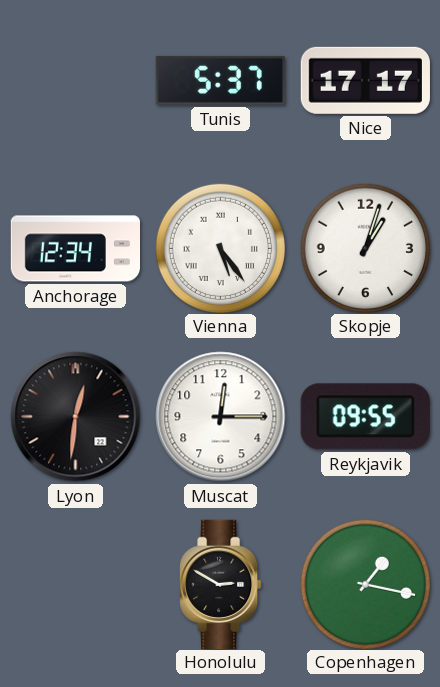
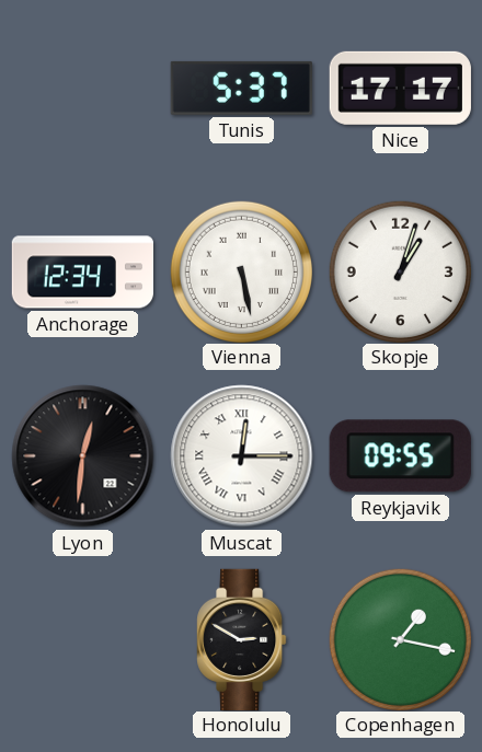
Vienna: 5:24 -> 5:28 (241, 271)
Muscat numerals: Arabic -> Roman (242, 456)
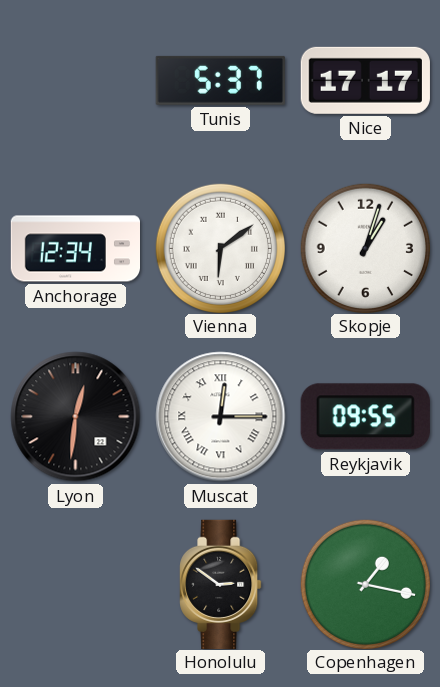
Vienna: 5:28 -> 6:09 (220, 248)
Honolulu: 2:50 -> 2:51 (221, 584)
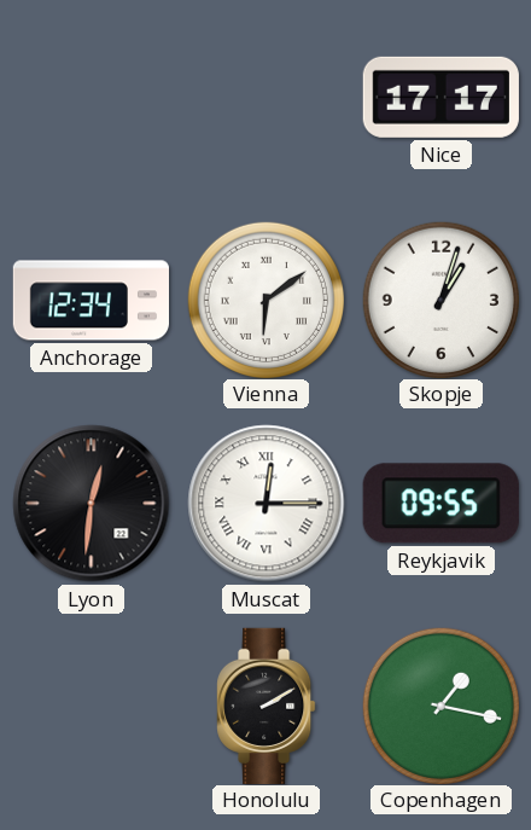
Tunis: 5:37 -> none (220, 80)
Honolulu: 2:51 -> 2:10 (267, 706)
